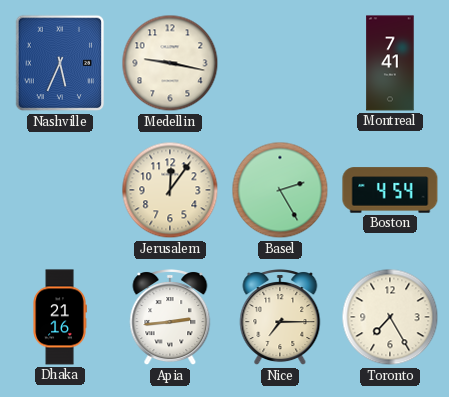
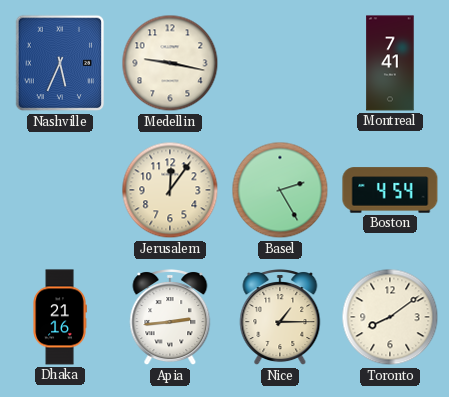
Nice: 7:15 -> 1:15 (280, 318)
Toronto: 7:25 -> 8:09 (390, 317)
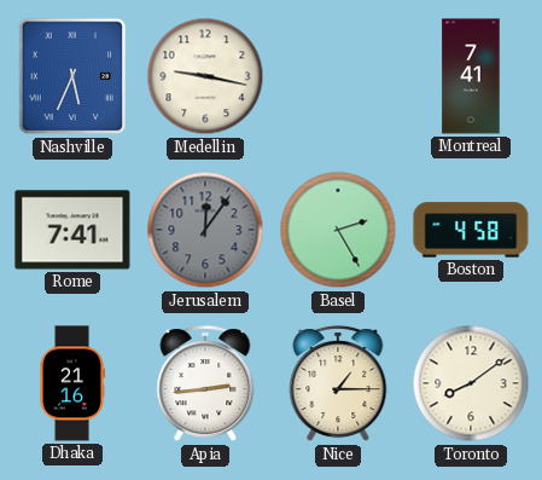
Rome: none -> 7:41 (72, 230)
Jerusalem dial: cream -> grey (205, 230)
Boston: 4:54 -> 4:58 (471, 230)
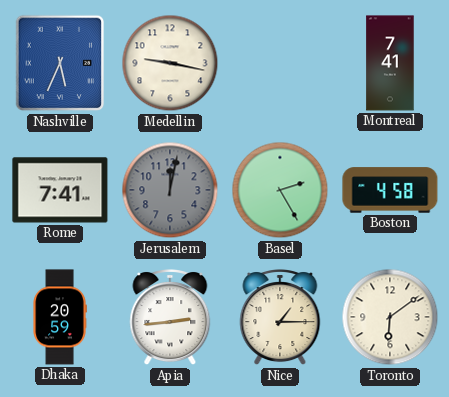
Jerusalem: 12:06 -> 12:02 (170, 190)
Dhaka: 21:16 -> 20:59 (60, 317)
Toronto: 8:09 -> 6:09 (390, 317)
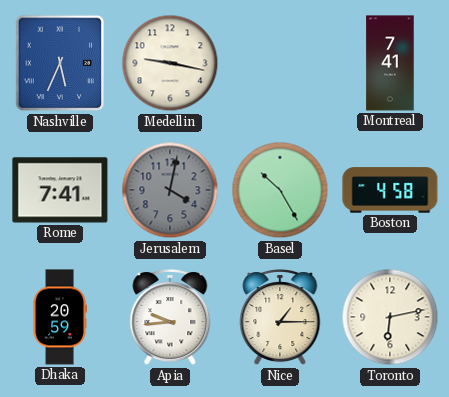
Jerusalem: 12:02 -> 4:02 (170, 190)
Basel: 2:25 -> 10:25 (280, 190)
Apia: 2:44 -> 9:44 (170, 318)
Toronto: 6:09 -> 6:13 (390, 317)
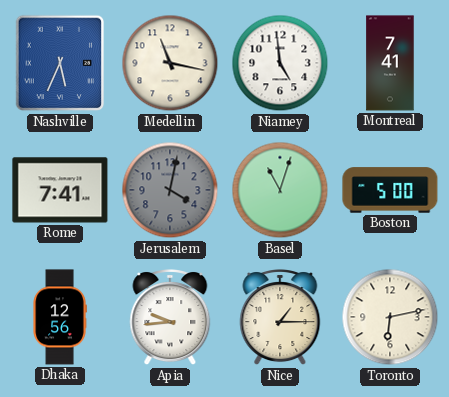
Medellin: 9:17 -> 11:17 (170, 63)
Niamey: none -> 4:59 (280, 63)
Basel: 10:25 -> 11:03 (280, 190)
Boston: 4:58 -> 5:00 (390, 190)
Dhaka: 20:59 -> 12:56 (60, 317)
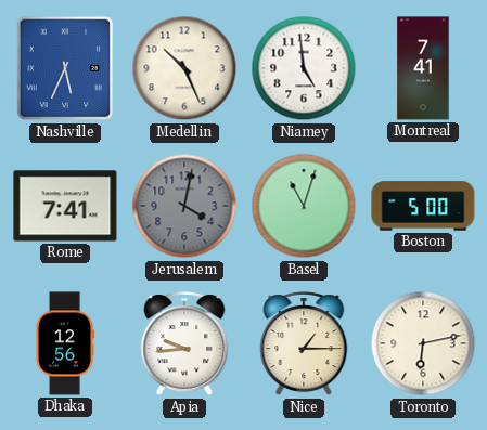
Medellin: 11:17 -> 10:26 (184, 68)
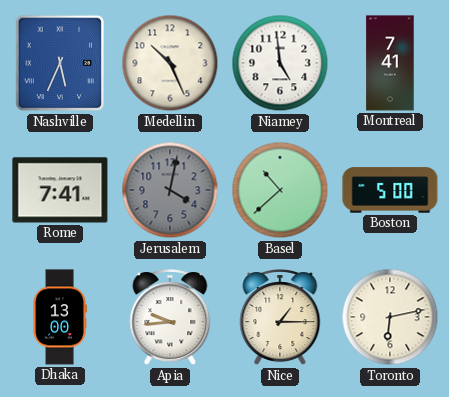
Basel: 11:03 -> 10:38 (280, 190)
Dhaka: 12:56 -> 13:00 (60, 317)
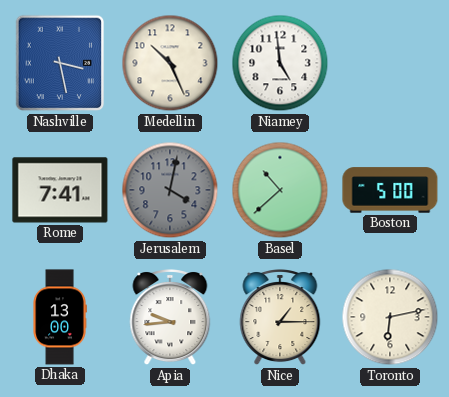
Nashville: 5:34 -> 3:28 (60, 63)
Montreal: 7:41 -> none (390, 63)
